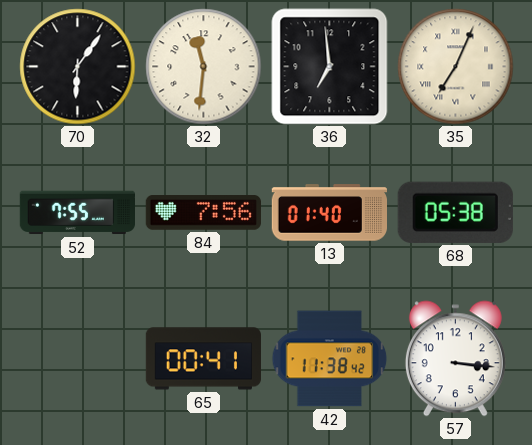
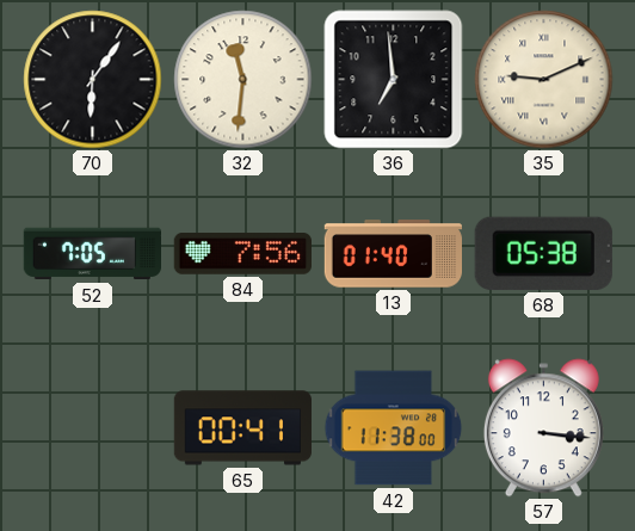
35: 7:04 -> 9:11 (544, 80)
52: 7:55 -> 7:05 (92, 254)
42: 11:38:42 -> 11:38:00 (394, 428)
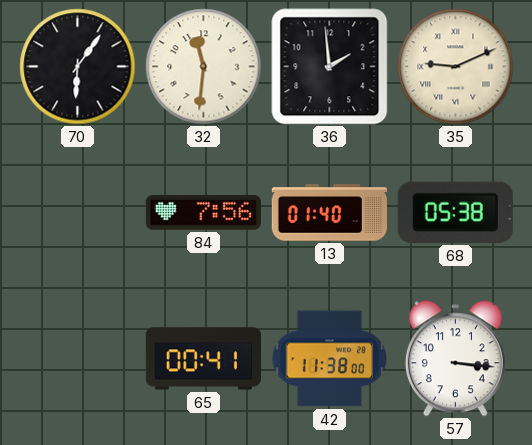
36: 6:59 -> 1:59 (330, 67)
52: 7:05 -> none (92, 254)
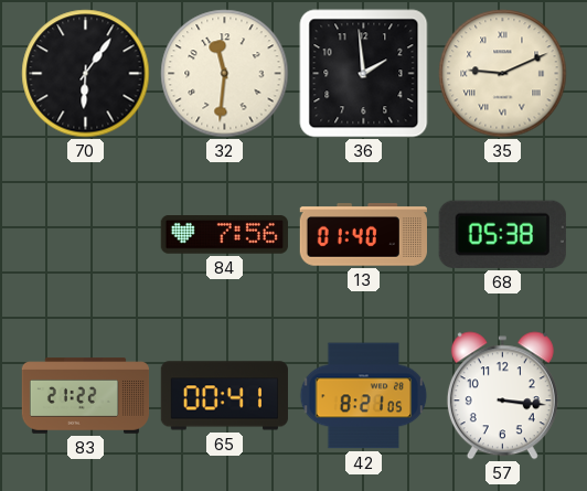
83: none -> 21:22 (86, 396)
42: 11:38 -> 8:21 (364, 396)
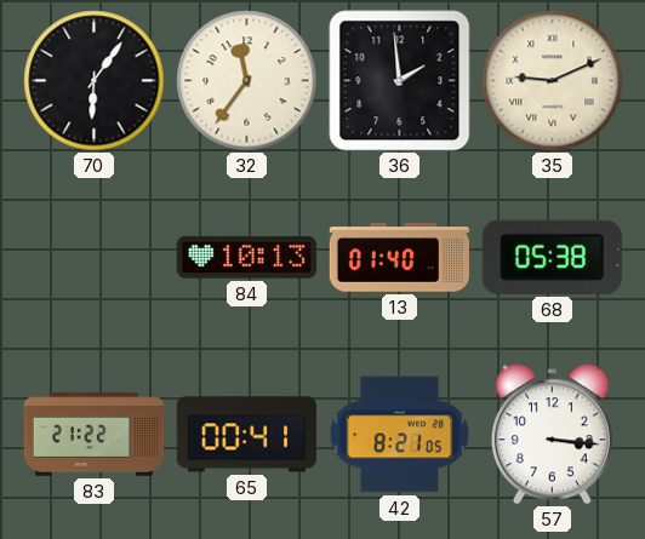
32: 11:31 -> 11:36 (247, 81)
84: 7:56 -> 10:13 (246, 258)
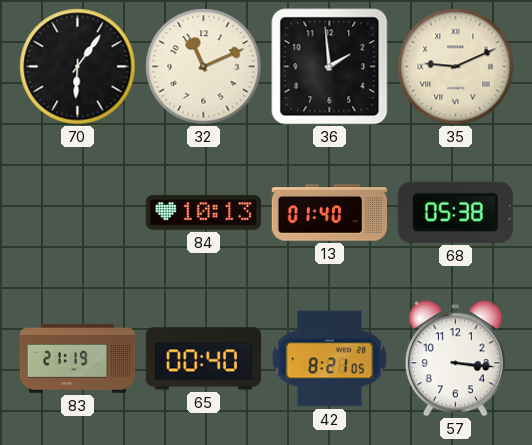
32: 11:36 -> 11:11 (204, 67)
83: 21:22 -> 21:19 (78, 359)
65: 00:41 -> 00:40 (203, 359)
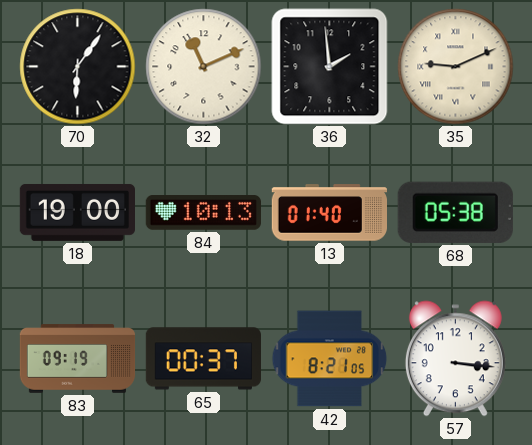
18: none -> 19:00 (77, 212)
83: 21:19 -> 09:19 (78, 359)
65: 00:40 -> 00:37 (203, 359)
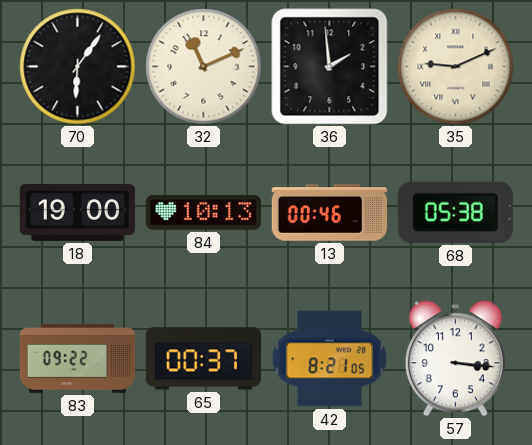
13: 01:40 -> 00:46 (329, 213)
83: 09:19 -> 09:22 (78, 359)
